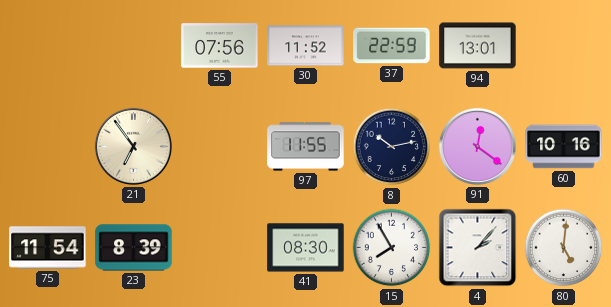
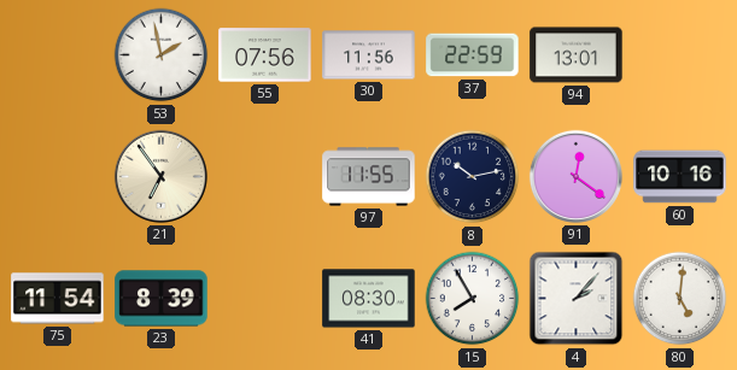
53: none -> 1:58 (162, 55)
30: 11:52 -> 11:56 (369, 55)
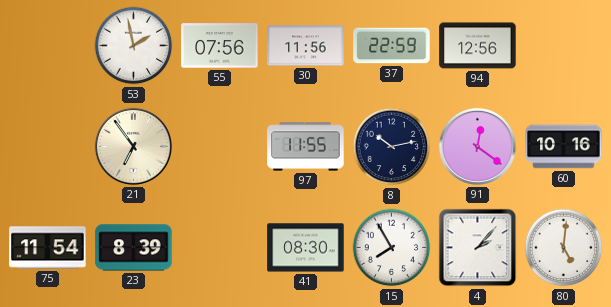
94: 13:01 -> 12:56 (478, 46)
